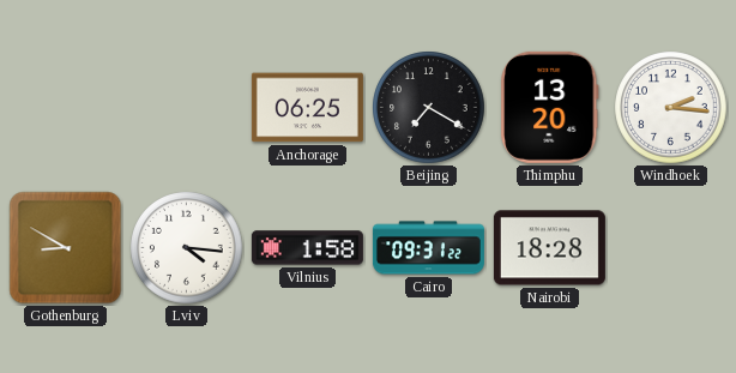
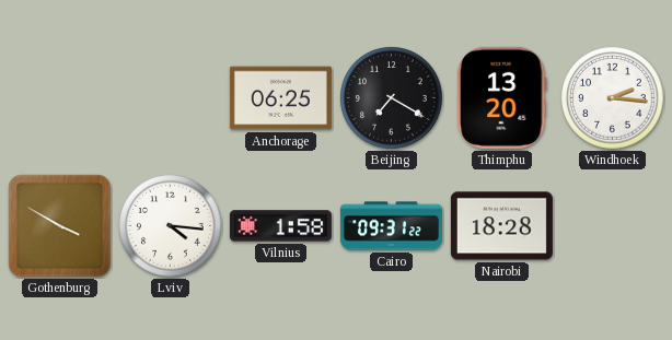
Gothenburg: 8:50 -> 3:50 (60, 226)
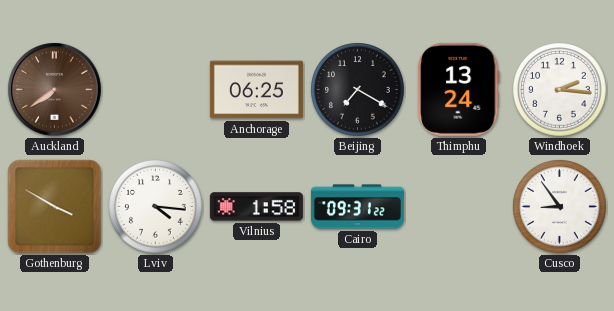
Auckland: none -> 7:39 (54, 89)
Thimphu: 13:20 -> 13:24 (459, 89)
Nairobi: 18:28 -> none (501, 226)
Cusco: none -> 8:54 (560, 207)
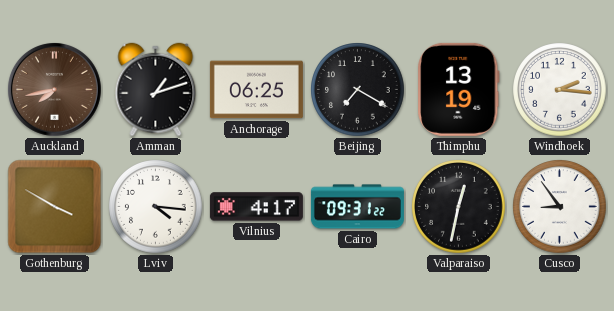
Auckland: 7:39 -> 7:43 (54, 89)
Amman: none -> 1:12 (156, 90)
Thimphu: 13:24 -> 13:19 (459, 89)
Vilnius: 1:58 -> 4:17 (256, 207)
Valparaiso: none -> 12:32 (459, 207)
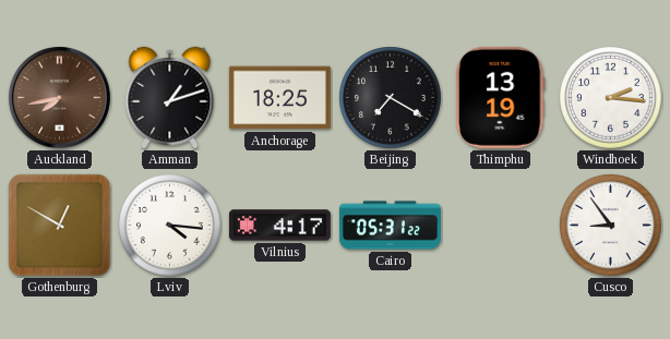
Anchorage: 06:25 -> 18:25 (279, 98)
Gothenburg: 3:50 -> 12:50 (60, 226)
Cairo: 09:31 -> 05:31 (390, 226)
Valparaiso: 12:32 -> none (459, 207)
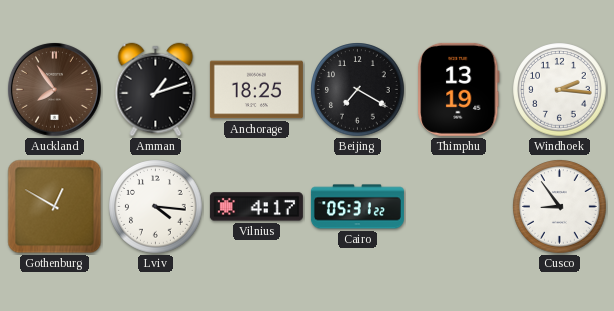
Auckland: 7:43 -> 7:54 (54, 89)
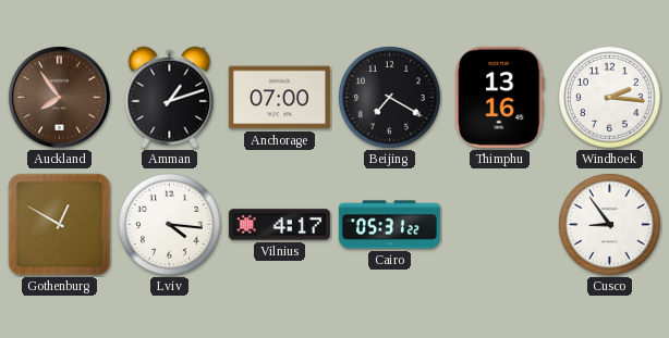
Anchorage: 18:25 -> 07:00 (279, 98)
Thimphu: 13:19 -> 13:16 (500, 97)
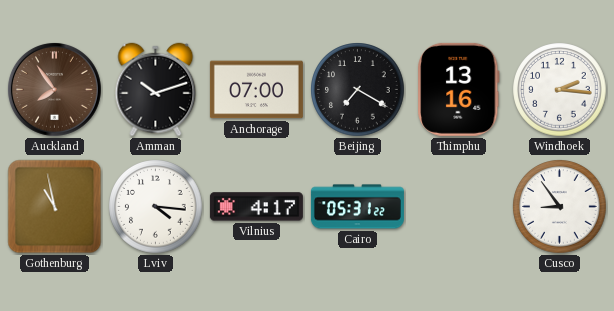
Amman: 1:12 -> 10:12 (156, 90)
Gothenburg: 12:50 -> 10:58 (55, 207)
